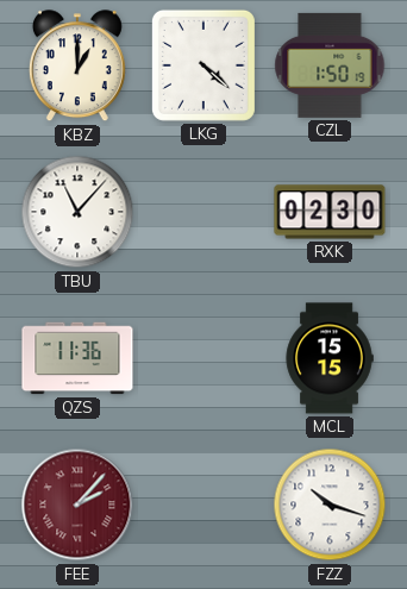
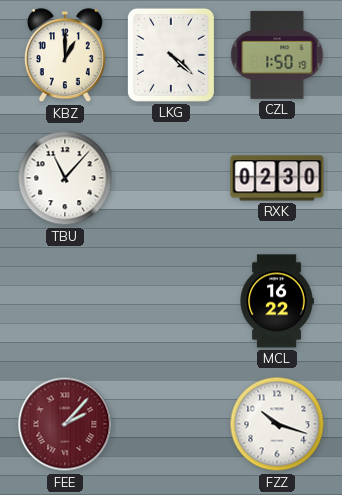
QZS: 11:36 -> none (77, 358)
MCL: 15:15 -> 16:22 (277, 301)
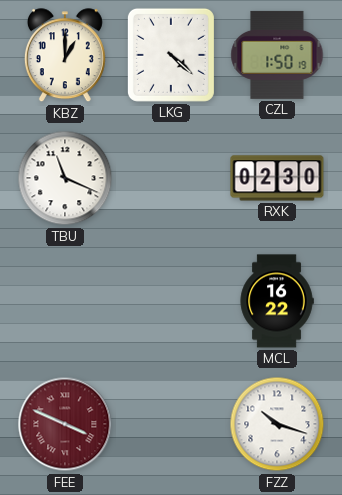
TBU: 11:07 -> 11:19 (65, 178)
FEE: 2:07 -> 3:49 (65, 424)
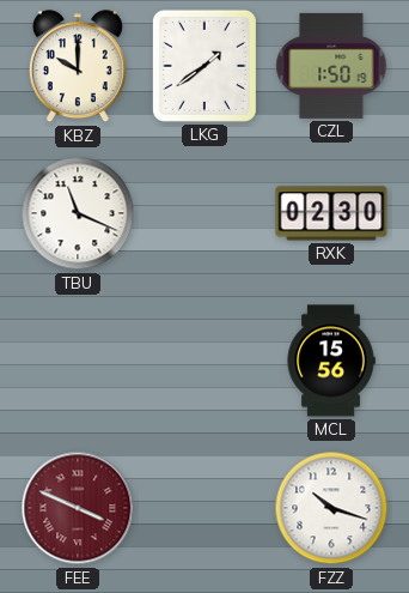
KBZ: 1:00 -> 10:00 (78, 67)
LKG: 4:22 -> 1:39 (204, 66)
MCL: 16:22 -> 15:56 (331, 361)
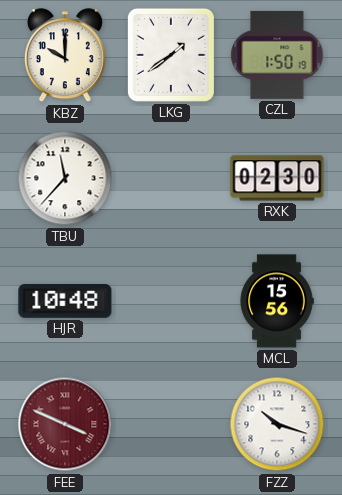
TBU: 11:19 -> 11:37 (65, 178)
HJR: none -> 10:48 (65, 301)
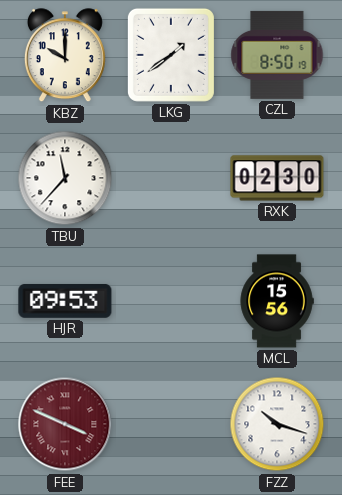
CZL: 1:50 -> 8:50 (277, 55)
HJR: 10:48 -> 09:53 (65, 301)
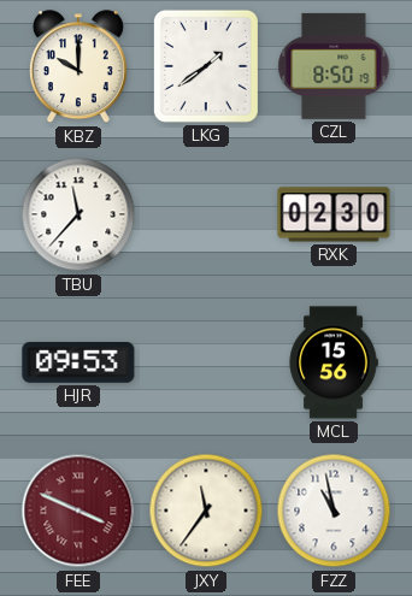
JXY: none -> 11:36 (206, 511)
FZZ: 10:18 -> 10:58 (334, 511)
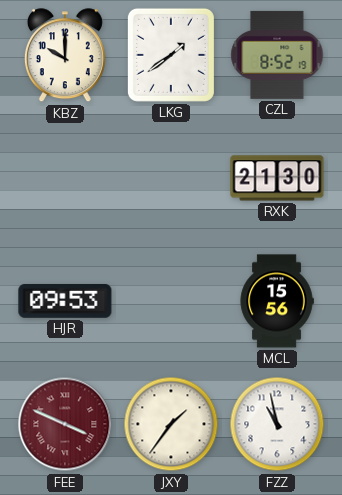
CZL: 8:50 -> 8:52 (277, 55)
TBU: 11:37 -> none (78, 214)
RXK: 02:30 -> 21:30 (277, 178)
JXY: 11:36 -> 1:36 (171, 424)
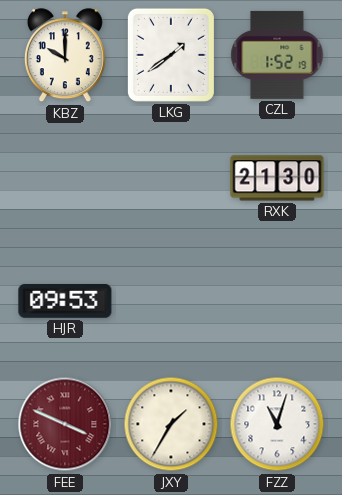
CZL: 8:52 -> 1:52 (277, 55)
MCL: 15:56 -> none (277, 301)
JXY: 1:36 -> 1:35 (171, 424)
FZZ: 10:58 -> 11:03 (277, 424)
